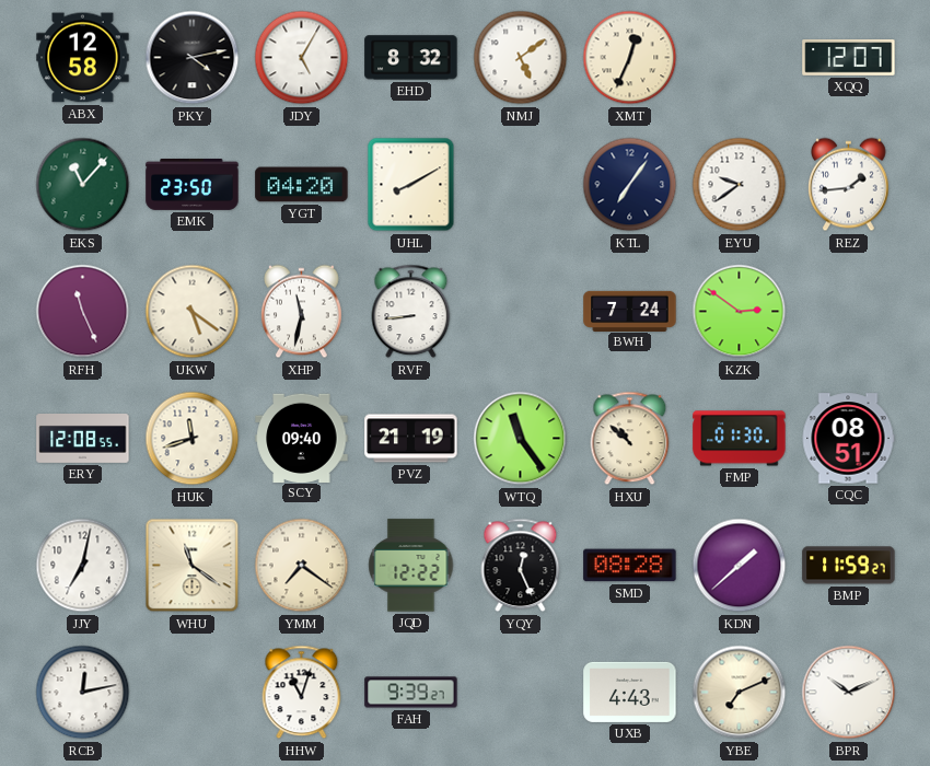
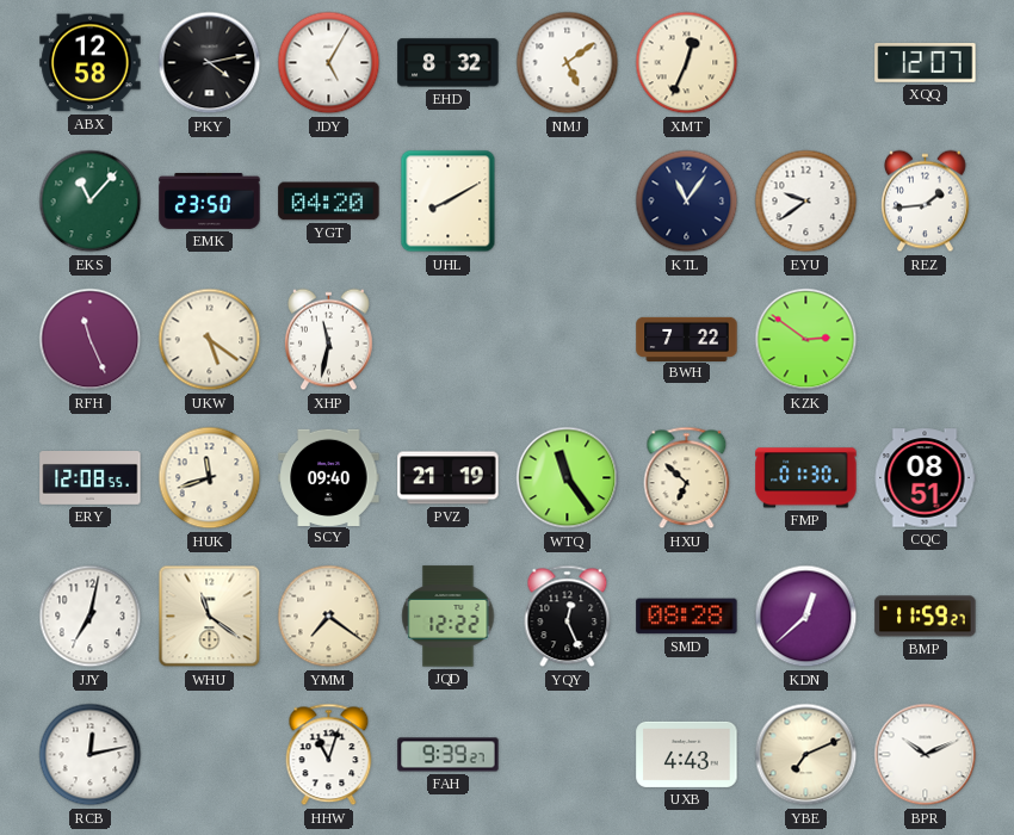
KTL: 7:06 -> 11:06 (687, 202)
RVF: 8:44 -> none (411, 312)
BWH: 7:24 -> 7:22 (687, 339)
HXU: 10:52 -> 6:52 (687, 478)
KDN: 1:38 -> 12:38 (806, 617)
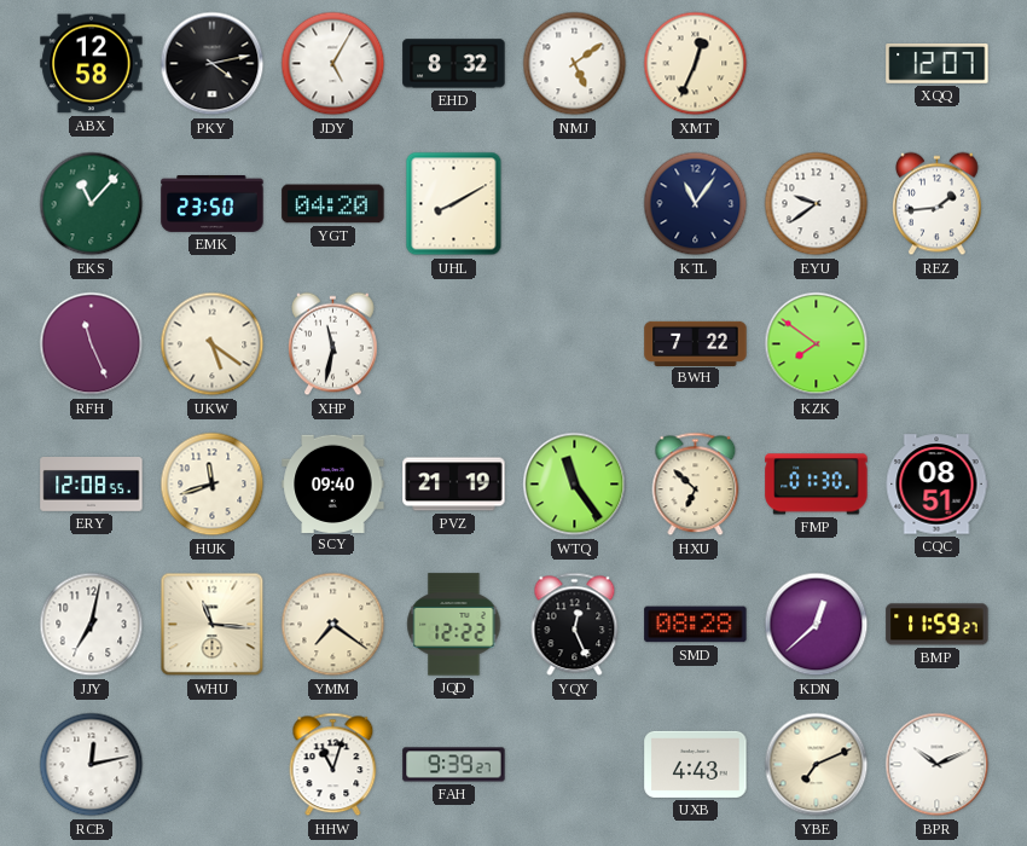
KZK: 2:51 -> 7:51 (817, 344)
WHU: 11:21 -> 11:16 (213, 625)
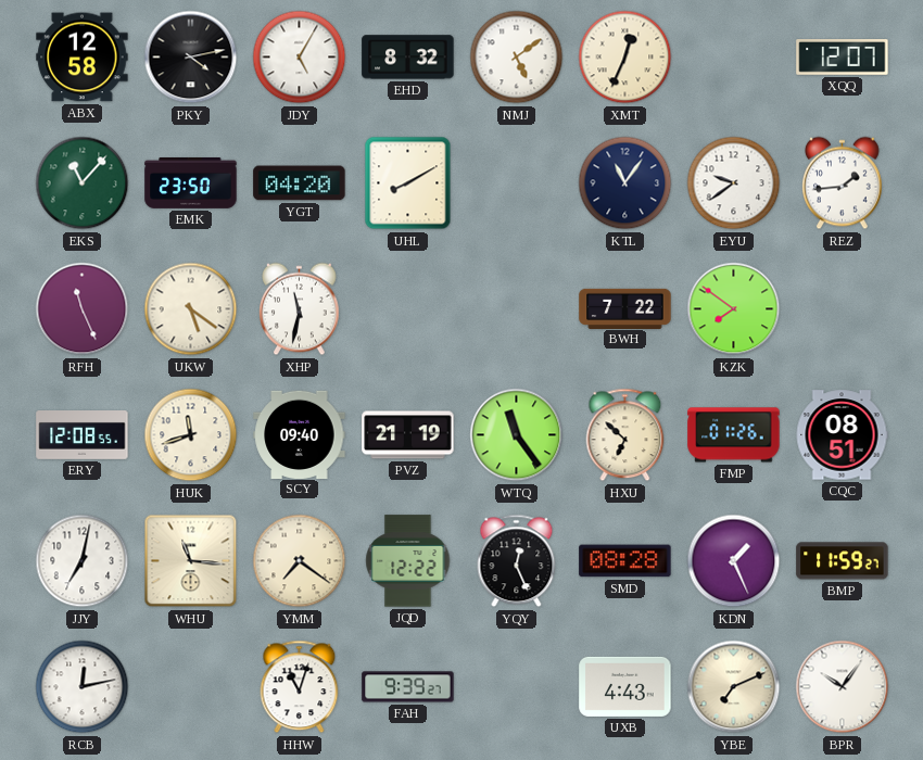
FMP: 01:30 -> 01:26 (734, 435)
KDN: 12:38 -> 1:26 (734, 561)
BPR: 10:11 -> 10:06 (843, 687)
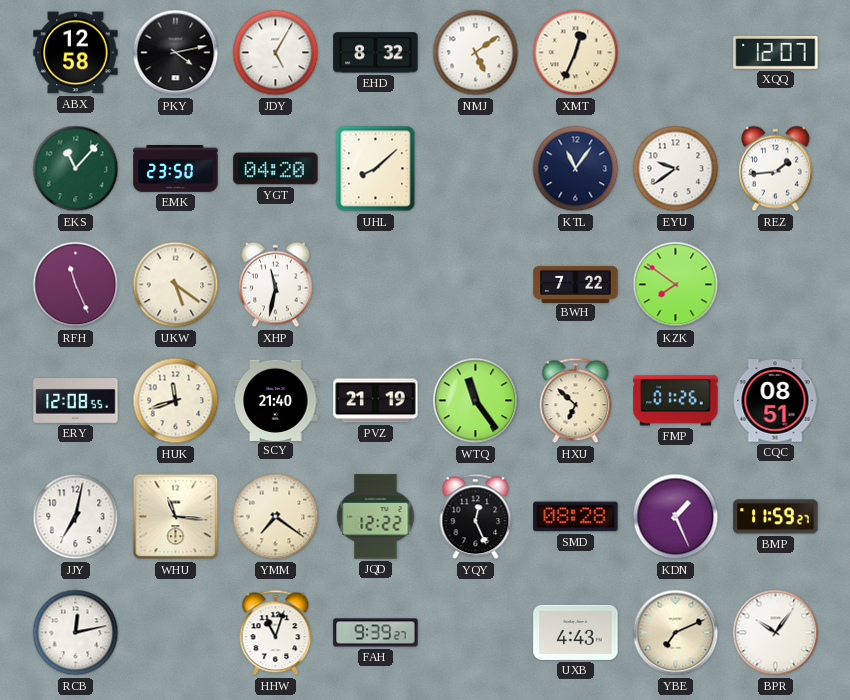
UHL: 8:10 -> 8:08 (376, 169)
SCY: 09:40 -> 21:40 (276, 400)
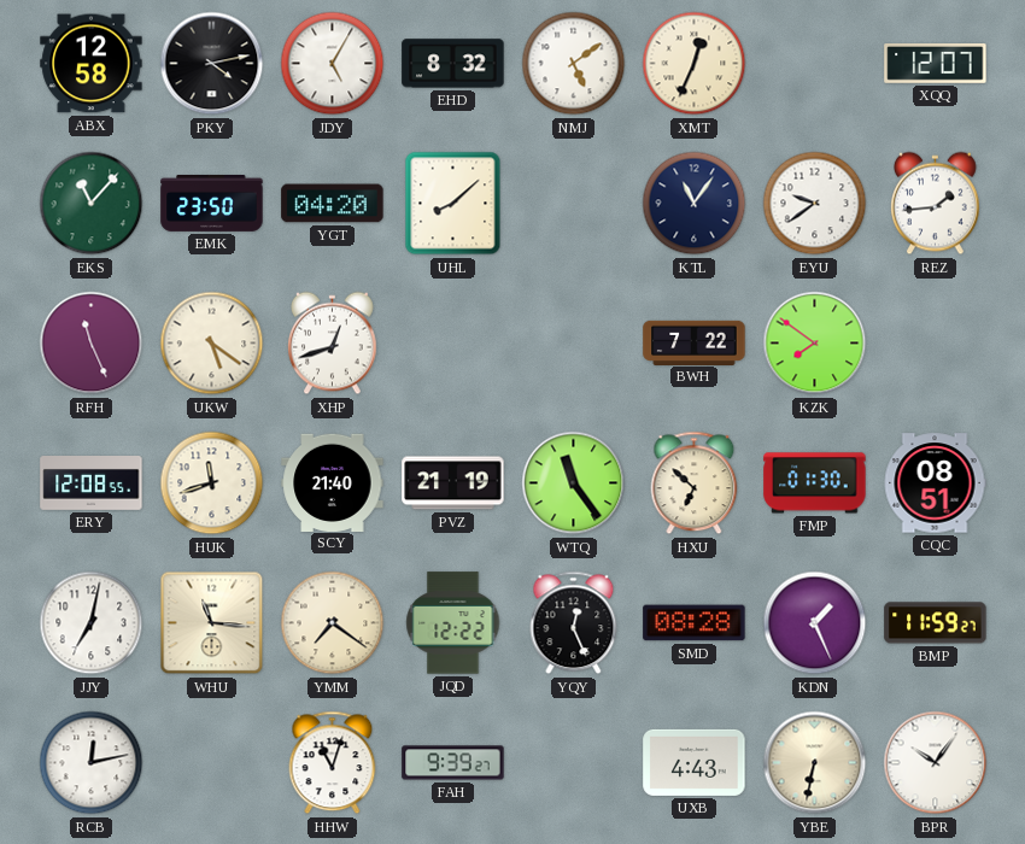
XHP: 11:32 -> 12:42 (333, 344)
FMP: 01:26 -> 01:30 (815, 483)
YBE: 7:11 -> 6:32 (815, 763)
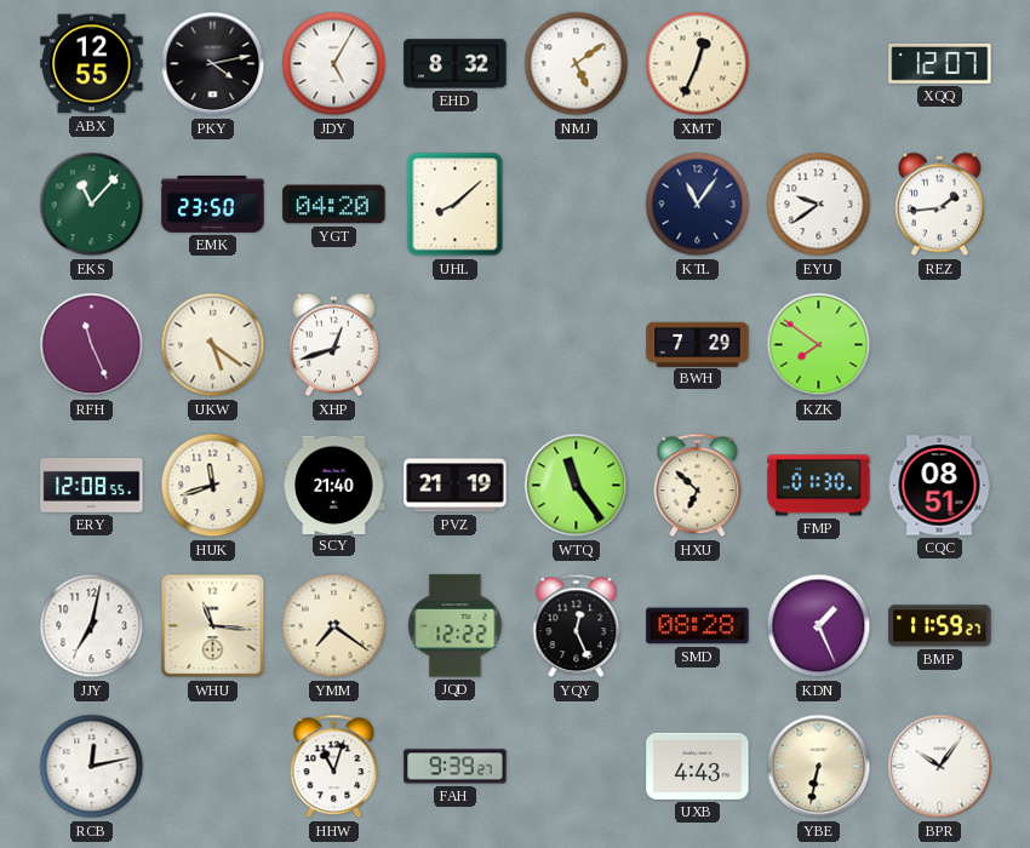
ABX: 12:58 -> 12:55 (92, 64)
BWH: 7:22 -> 7:29 (698, 344)
